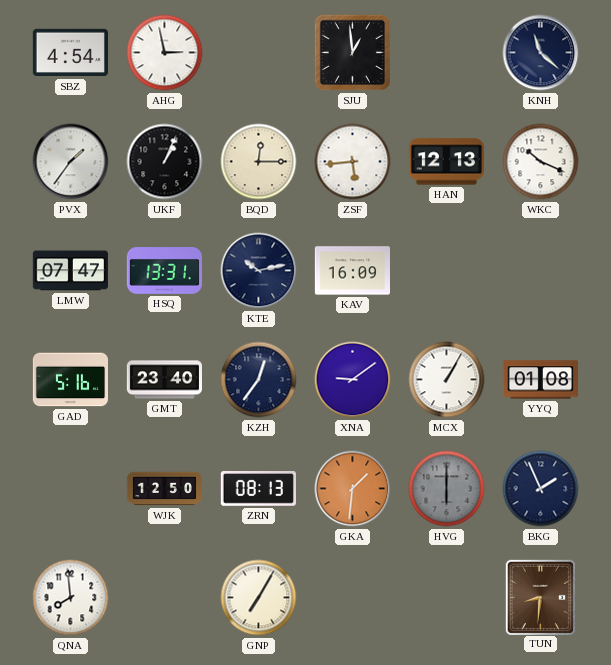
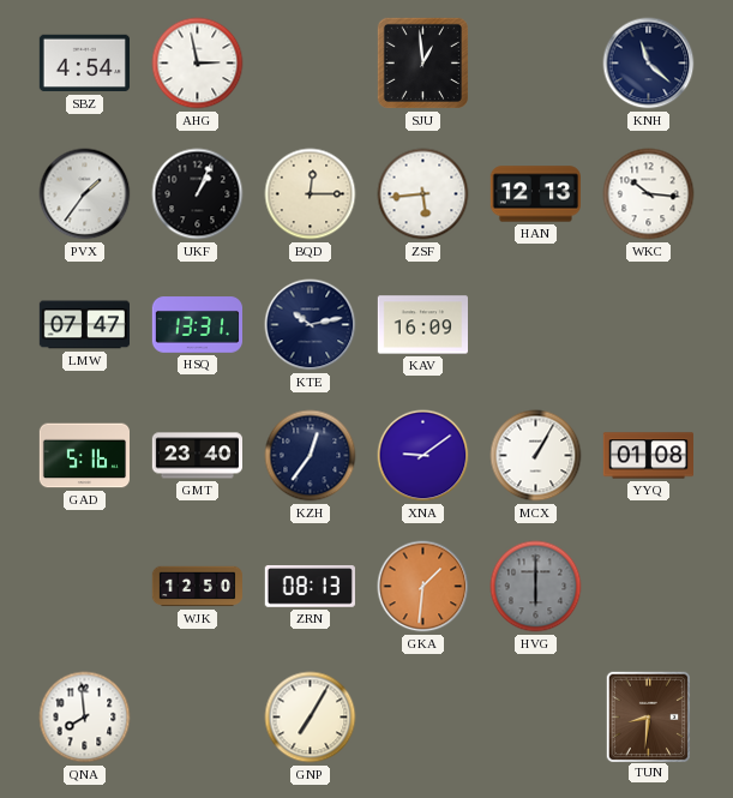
WKC: 10:19 -> 10:16 (649, 194)
BKG: 1:56 -> none (541, 489)
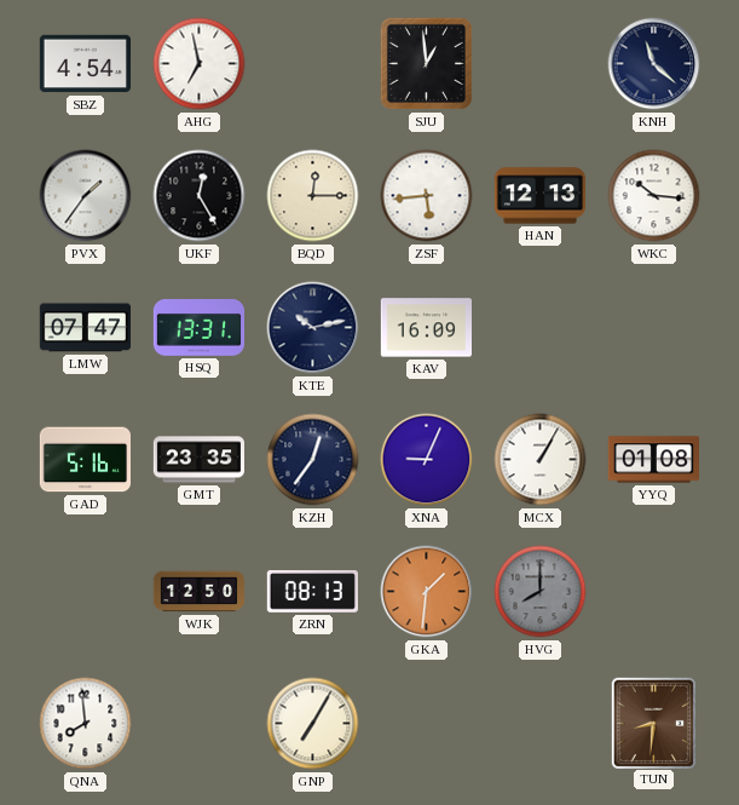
AHG: 2:58 -> 6:58 (200, 64)
UKF: 1:04 -> 12:25 (200, 196)
GMT: 23:40 -> 23:35 (198, 460)
XNA: 9:09 -> 9:04 (427, 460)
HVG: 6:00 -> 8:00 (541, 592)
